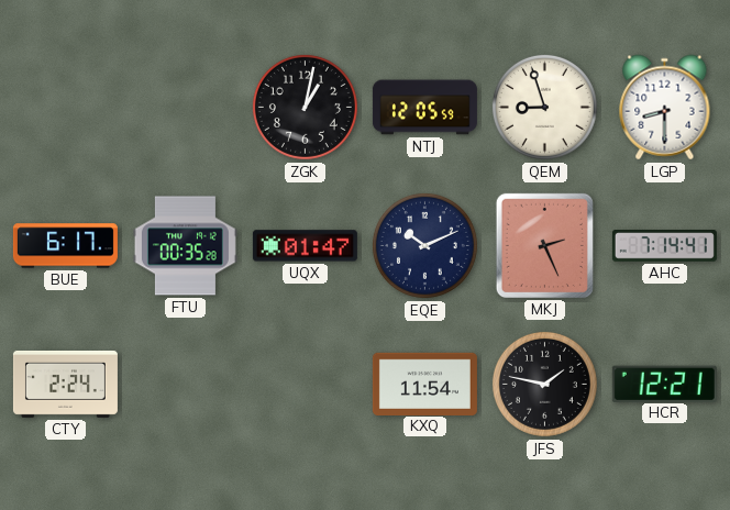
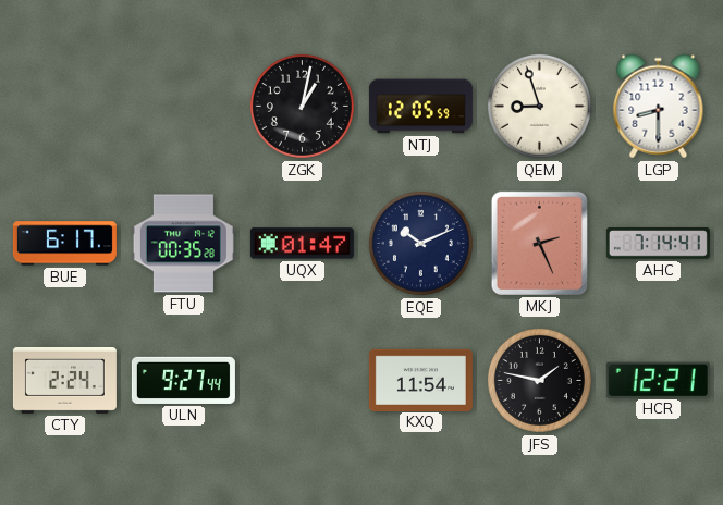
ULN: none -> 9:27 (183, 380)
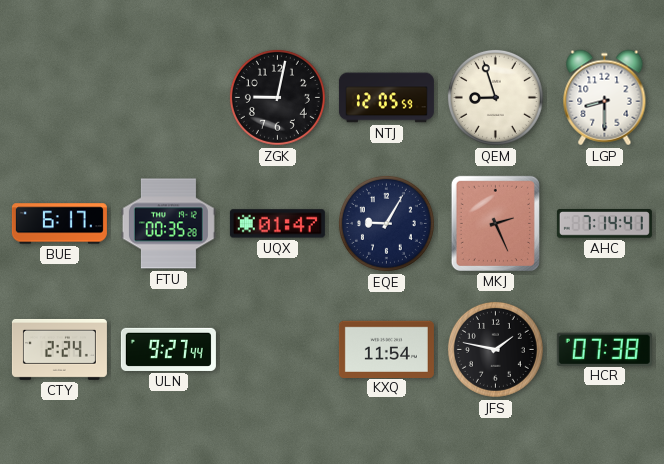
ZGK: 1:02 -> 9:02 (277, 97)
EQE: 10:11 -> 9:05 (386, 223)
HCR: 12:21 -> 07:38 (604, 349)
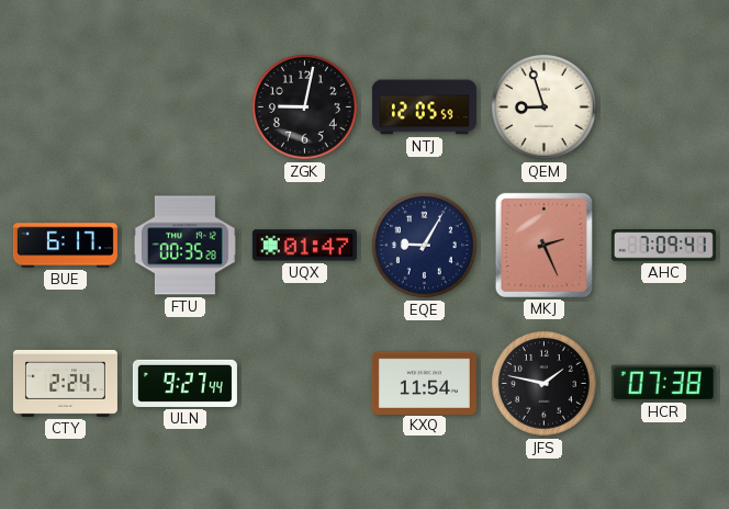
LGP: 8:30 -> none (605, 98)
AHC: 7:14 -> 7:09 (663, 246)
